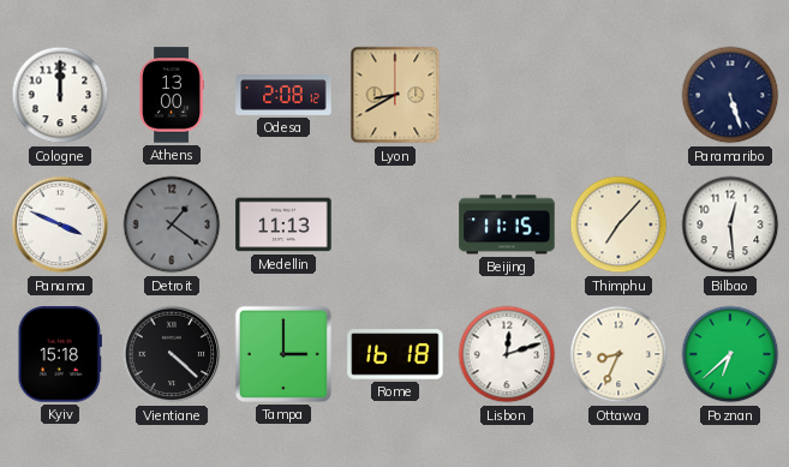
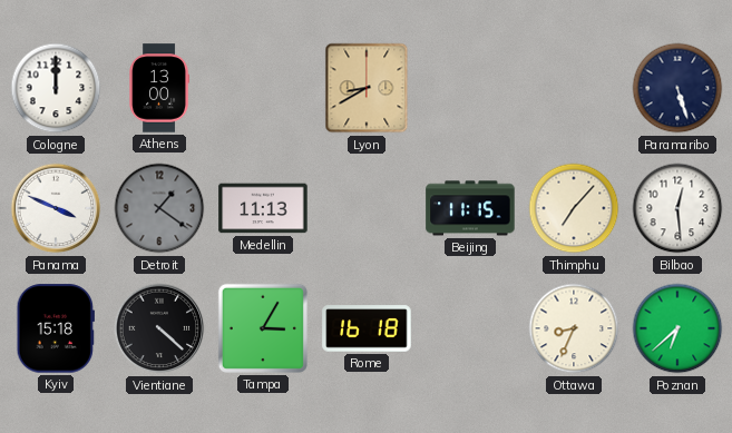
Odesa: 2:08 -> none (283, 96)
Tampa: 3:00 -> 3:05 (263, 328)
Lisbon: 12:12 -> none (507, 354)
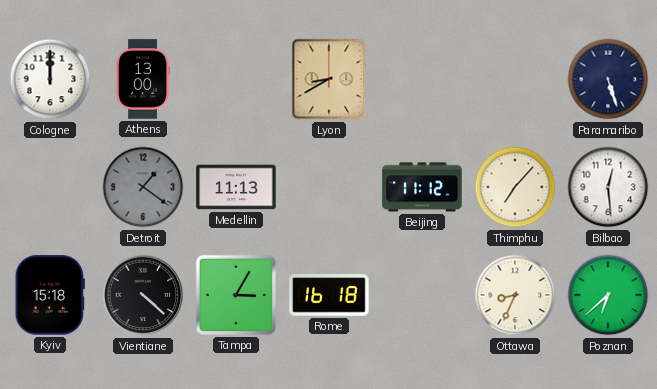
Panama: 3:49 -> none (56, 208)
Beijing: 11:15 -> 11:12 (422, 187)
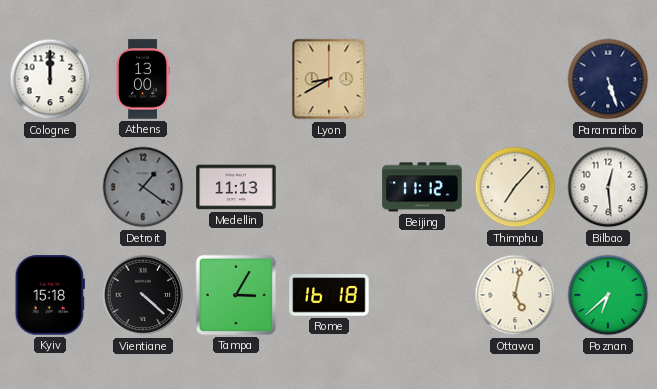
Ottawa: 8:34 -> 5:02 (515, 295)
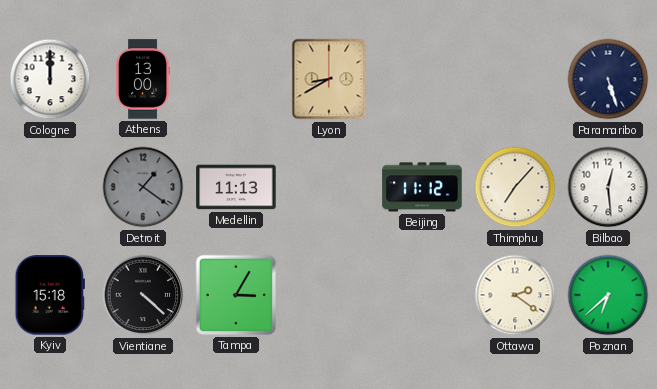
Rome: 16:18 -> none (329, 295)
Ottawa: 5:02 -> 2:21 (515, 295)
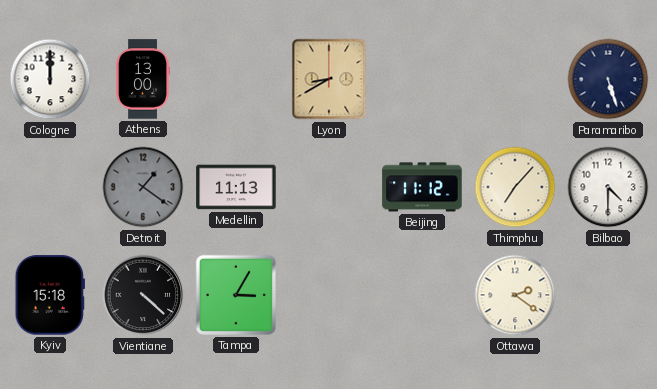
Bilbao: 12:29 -> 4:30 (608, 187)
Poznan: 6:38 -> none (608, 295)
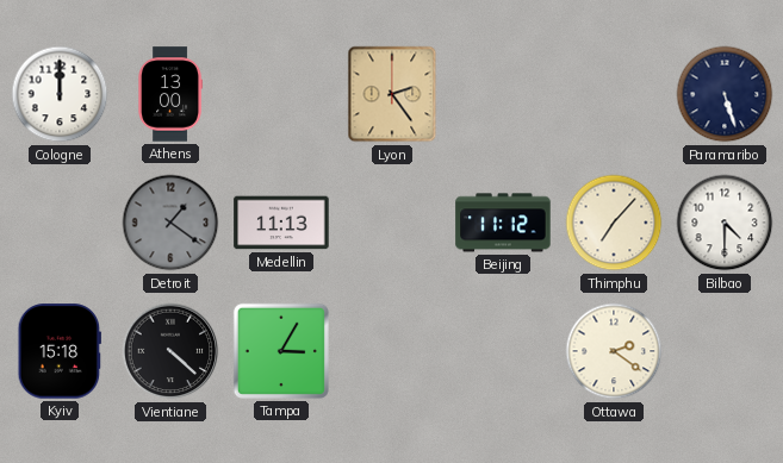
Lyon: 8:40 -> 2:24 (392, 94)
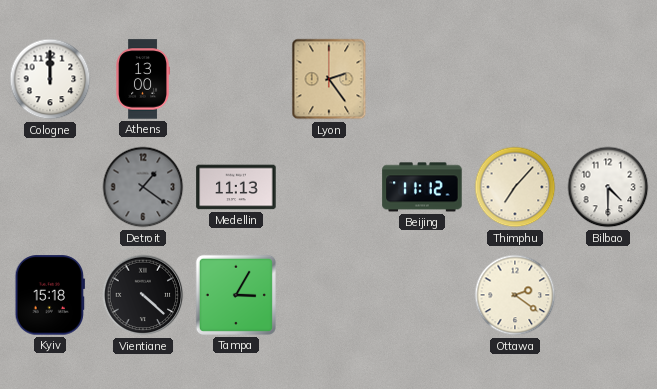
Paramaribo: 5:27 -> none (725, 94)
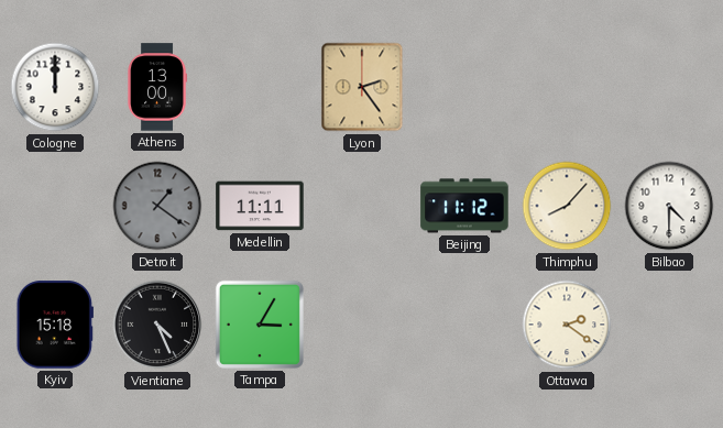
Medellin: 11:13 -> 11:11 (260, 206)
Thimphu: 7:07 -> 8:07 (567, 206)
Vientiane: 4:22 -> 4:26 (157, 325)
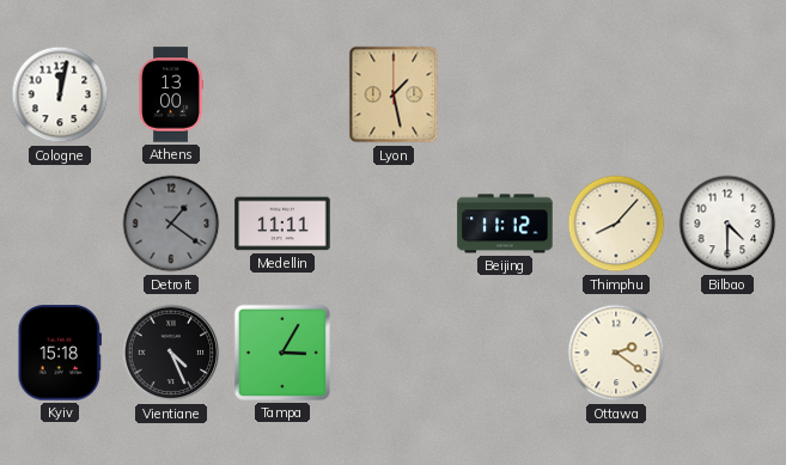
Cologne: 12:00 -> 12:02 (60, 94)
Lyon: 2:24 -> 1:28 (394, 94)
